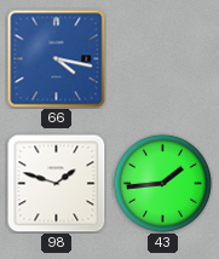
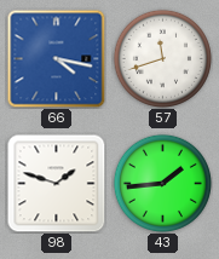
57: none -> 11:42 (162, 58)
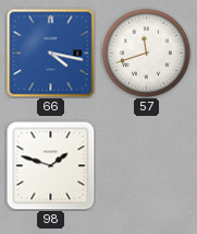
43: 1:44 -> none (162, 183)
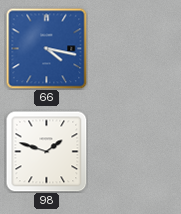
57: 11:42 -> none (146, 52)
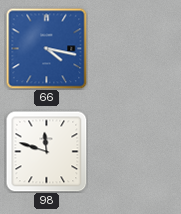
98: 1:48 -> 11:48 (46, 151)
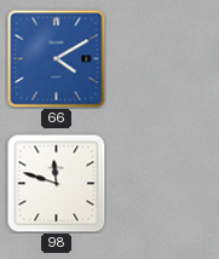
66: 4:17 -> 4:10 (56, 58)
